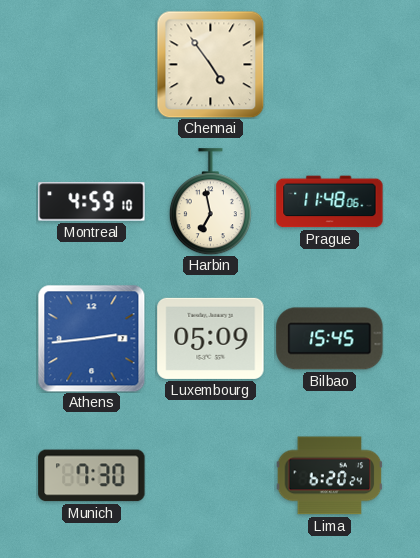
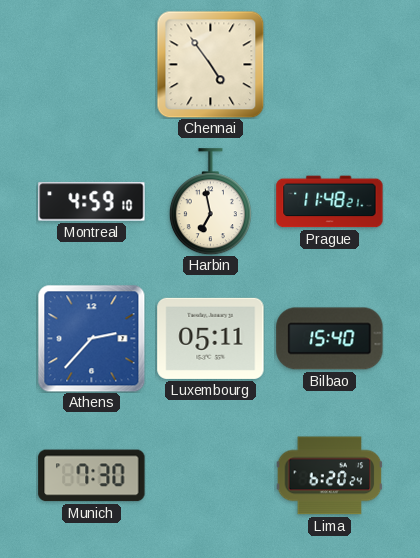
Prague: 11:48:06 -> 11:48:21 (330, 202)
Athens: 2:44 -> 2:37 (91, 338)
Luxembourg: 05:09 -> 05:11 (211, 338)
Bilbao: 15:45 -> 15:40 (330, 339)
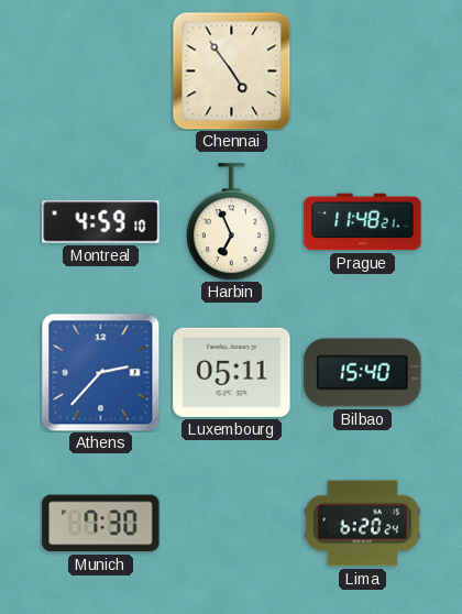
Harbin: 6:58 -> 6:56 (231, 222)
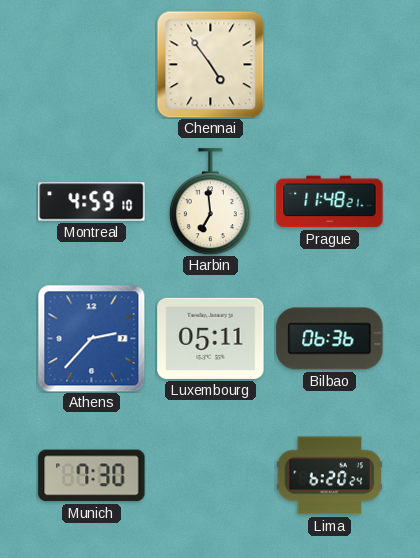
Harbin: 6:56 -> 6:59 (210, 202)
Bilbao: 15:40 -> 06:36 (330, 339)
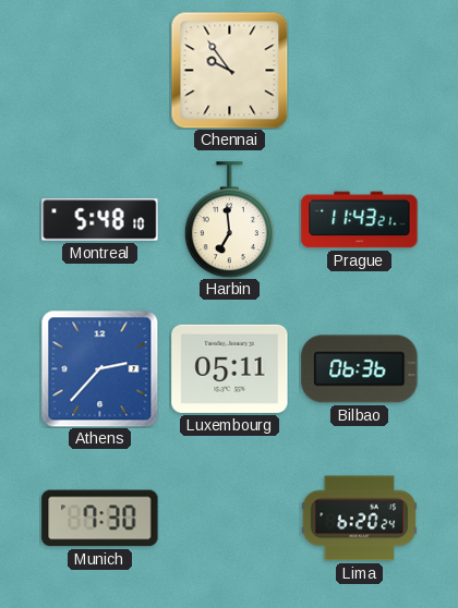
Chennai: 4:54 -> 9:54 (229, 70)
Montreal: 4:59 -> 5:48 (100, 220)
Prague: 11:48 -> 11:43 (360, 220)
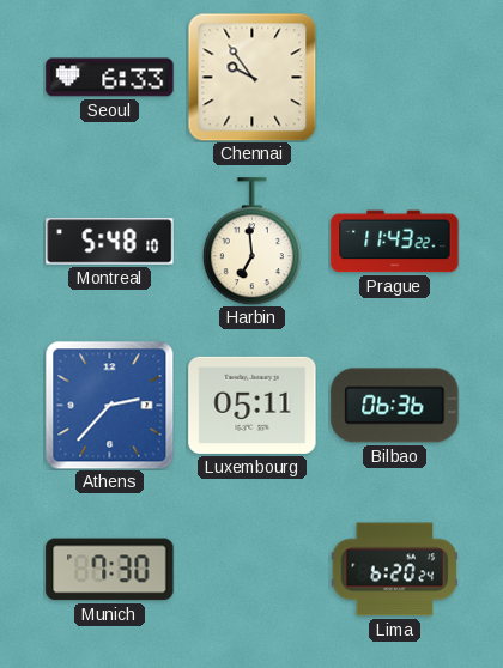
Seoul: none -> 6:33 (110, 78)
Prague: 11:43:21 -> 11:43:22 (395, 242)
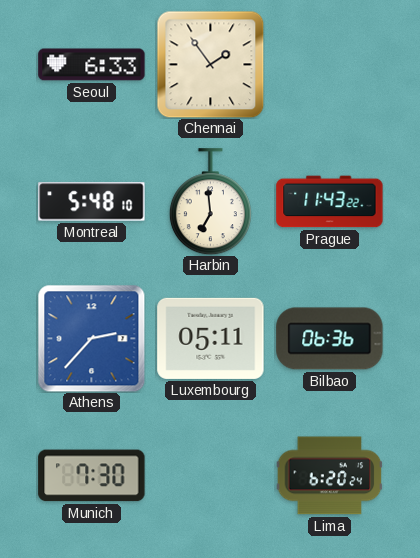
Chennai: 9:54 -> 1:54 (210, 64)
